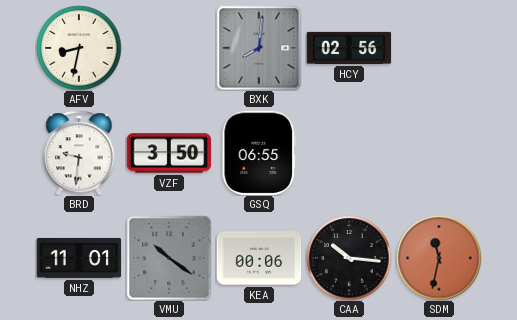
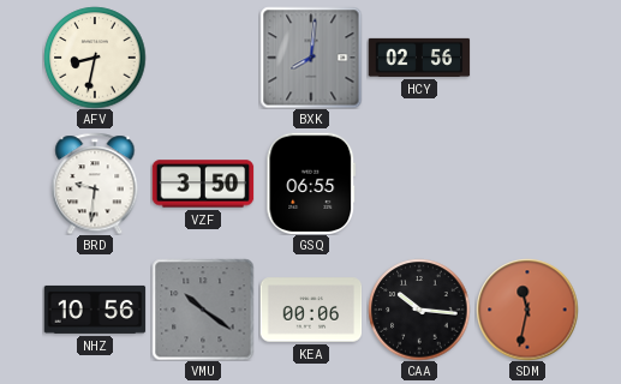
NHZ: 11:01 -> 10:56 (95, 310)
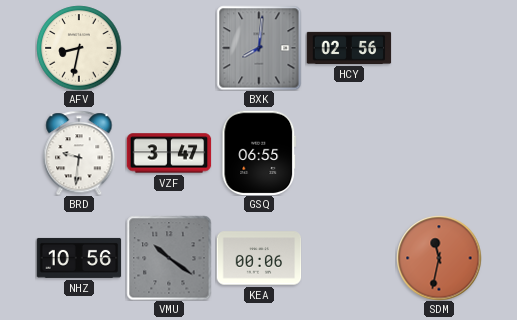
VZF: 3:50 -> 3:47 (169, 153)
CAA: 10:16 -> none (419, 310)
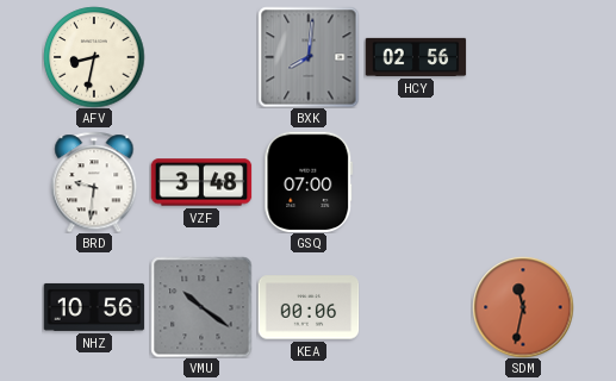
VZF: 3:47 -> 3:48 (201, 182)
GSQ: 06:55 -> 07:00 (309, 182)
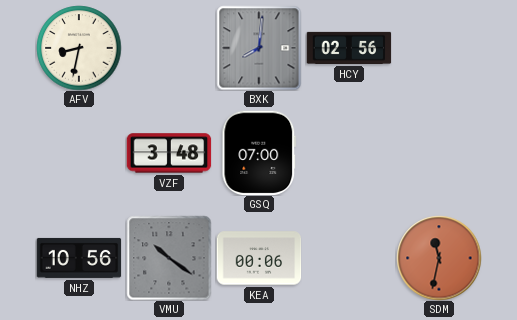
BRD: 9:31 -> none (94, 182)
